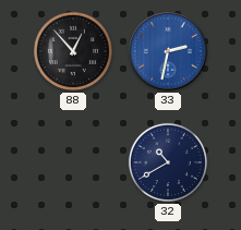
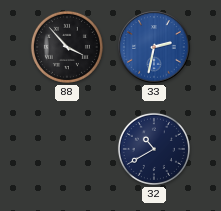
88: 12:53 -> 3:53 (67, 47)
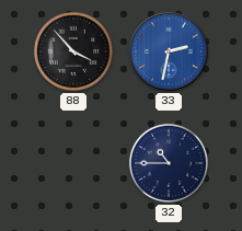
32: 10:40 -> 10:45 (169, 163)
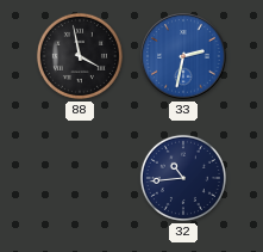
88: 3:53 -> 3:58 (80, 56)
32: 10:45 -> 10:44 (183, 178)
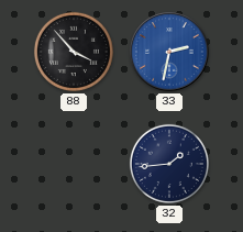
88: 3:58 -> 3:53 (74, 52)
32: 10:44 -> 1:44 (169, 164)
